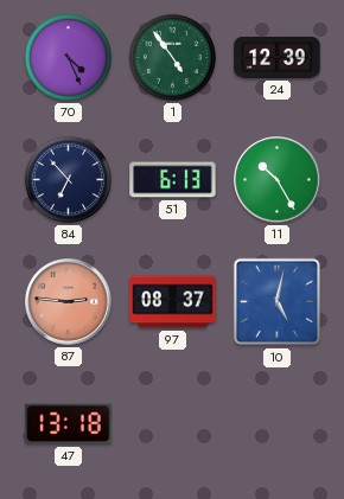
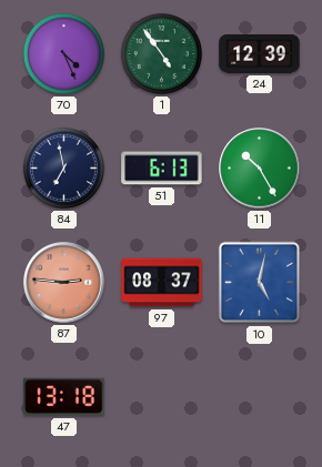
84: 6:53 -> 6:58 (63, 167)
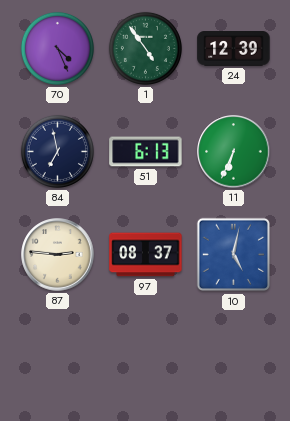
11: 10:25 -> 6:34 (234, 152)
87 dial: salmon -> cream (58, 255)
47: 13:18 -> none (64, 397)
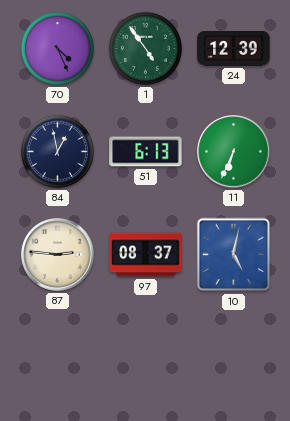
84: 6:58 -> 12:58 (57, 151)
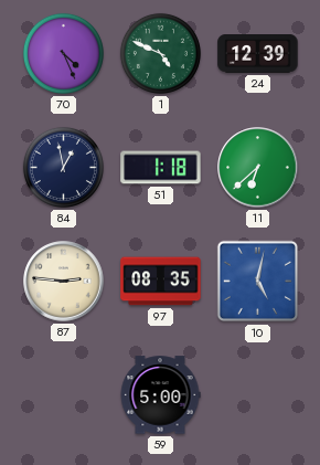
1: 4:54 -> 4:49 (160, 53)
51: 6:13 -> 1:18 (161, 168)
11: 6:34 -> 6:38 (258, 168)
97: 08:37 -> 08:35 (161, 282)
59: none -> 5:00 (160, 395)
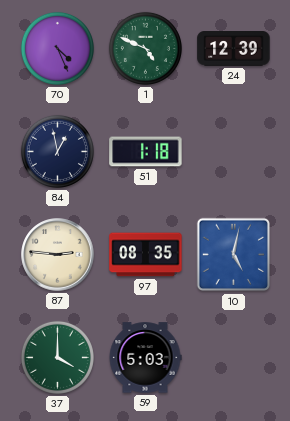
11: 6:38 -> none (258, 168)
37: none -> 4:00 (57, 357)
59: 5:00 -> 5:03 (145, 358)
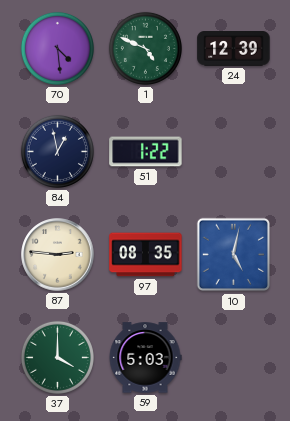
70: 4:26 -> 4:29 (57, 48)
51: 1:18 -> 1:22 (146, 152)
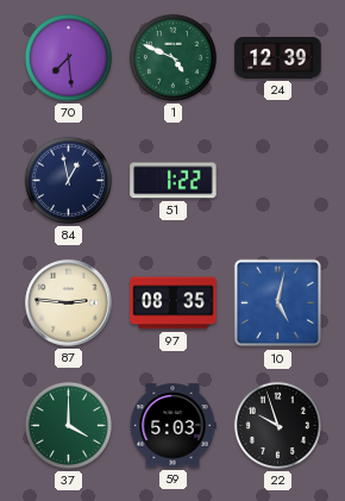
70: 4:29 -> 7:29 (68, 57)
22: none -> 9:57 (277, 425)
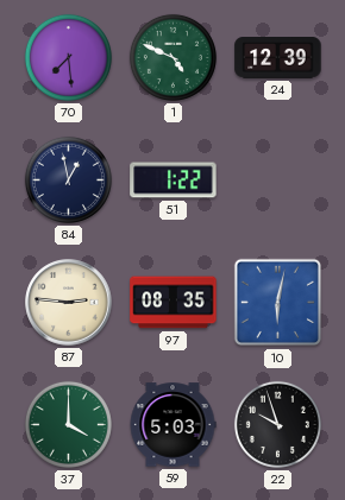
10: 5:02 -> 6:02 (278, 303)
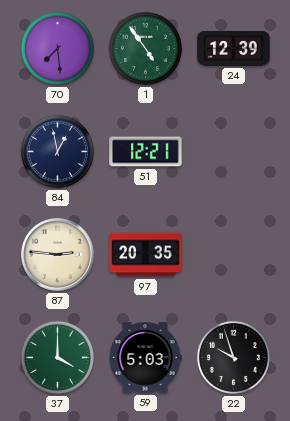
1: 4:49 -> 4:54 (145, 48)
51: 1:22 -> 12:21 (146, 152)
97: 08:35 -> 20:35 (146, 255)
10: 6:02 -> none (278, 303)
